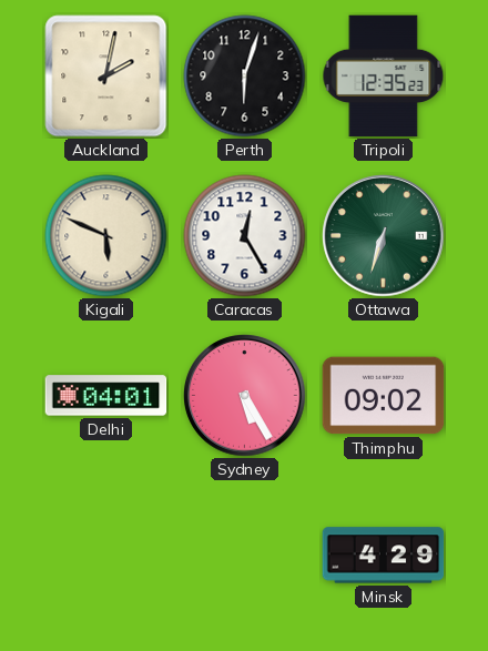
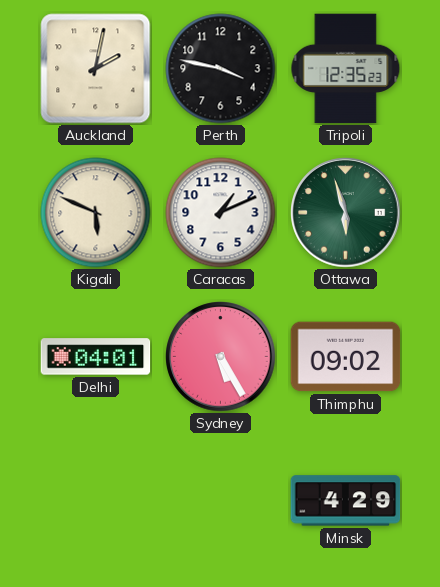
Perth: 6:03 -> 3:47 (221, 69)
Caracas: 12:25 -> 1:11 (221, 213)
Ottawa: 6:33 -> 5:57 (346, 213)
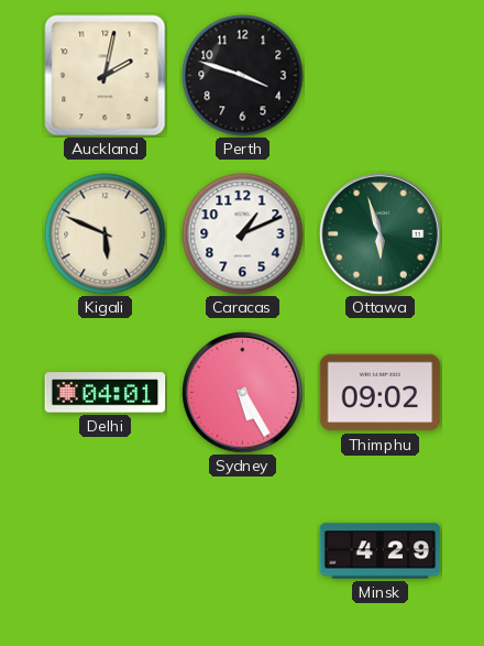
Perth: 3:47 -> 3:48 (243, 76)
Tripoli: 12:35 -> none (346, 69)
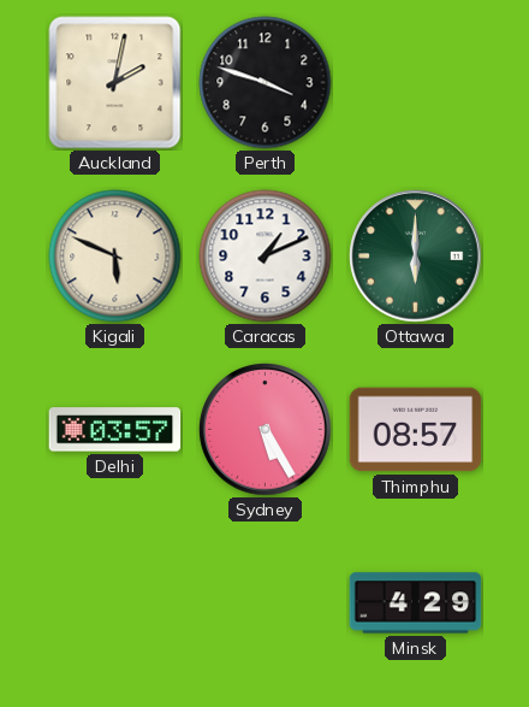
Ottawa: 5:57 -> 6:00 (416, 257)
Delhi: 04:01 -> 03:57 (115, 430)
Thimphu: 09:02 -> 08:57 (416, 430)
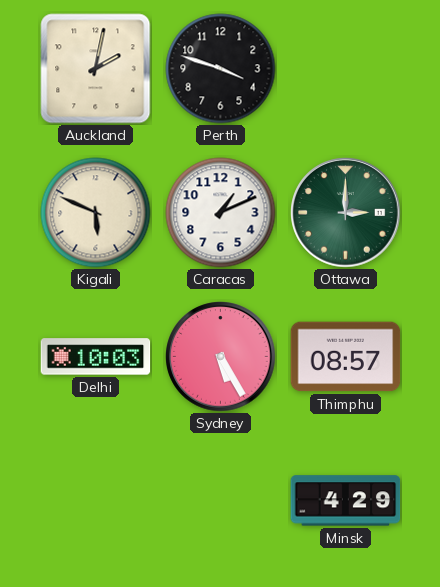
Ottawa: 6:00 -> 3:00 (346, 213)
Delhi: 03:57 -> 10:03 (96, 357)
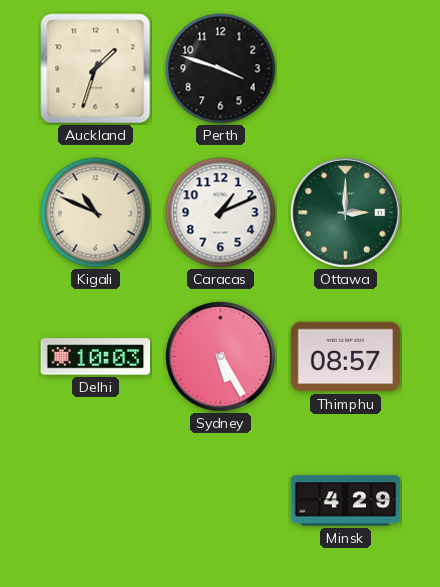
Auckland: 2:02 -> 1:33 (96, 69)
Kigali: 5:49 -> 10:49 (96, 213)
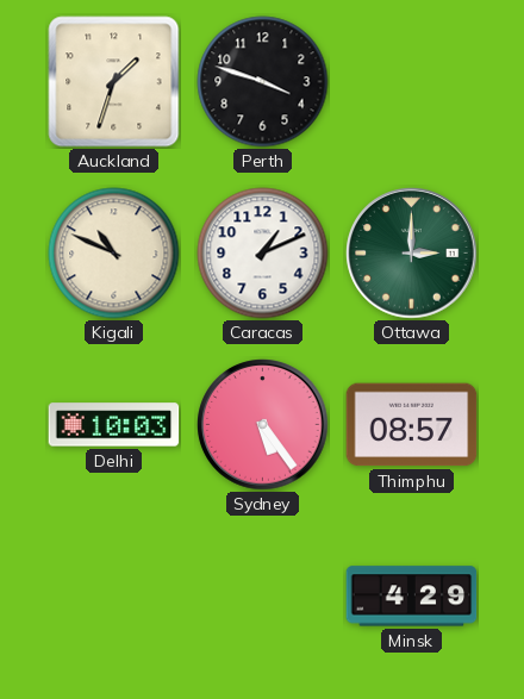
Sydney: 5:25 -> 5:24 (263, 425)
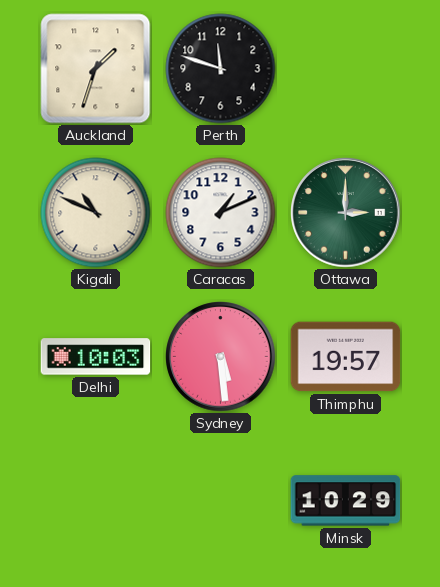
Perth: 3:48 -> 11:48 (221, 69)
Sydney: 5:24 -> 5:29 (221, 357)
Thimphu: 08:57 -> 19:57 (346, 357)
Minsk: 4:29 -> 10:29 (346, 501)
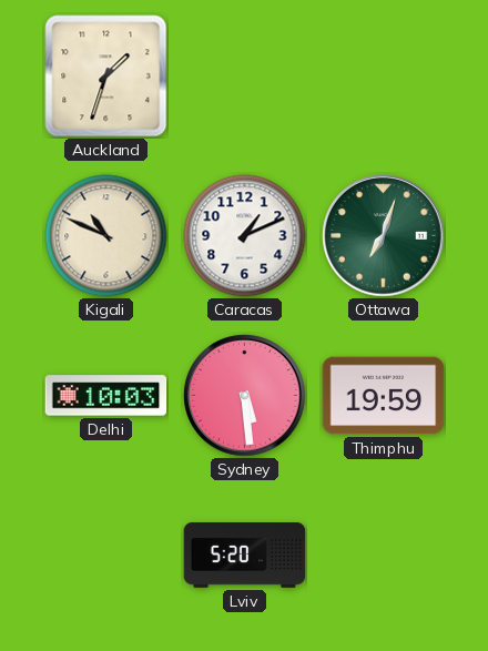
Perth: 11:48 -> none (221, 69)
Ottawa: 3:00 -> 7:03 (384, 236)
Thimphu: 19:57 -> 19:59 (384, 396)
Lviv: none -> 5:20 (245, 556)
Minsk: 10:29 -> none (346, 501)
